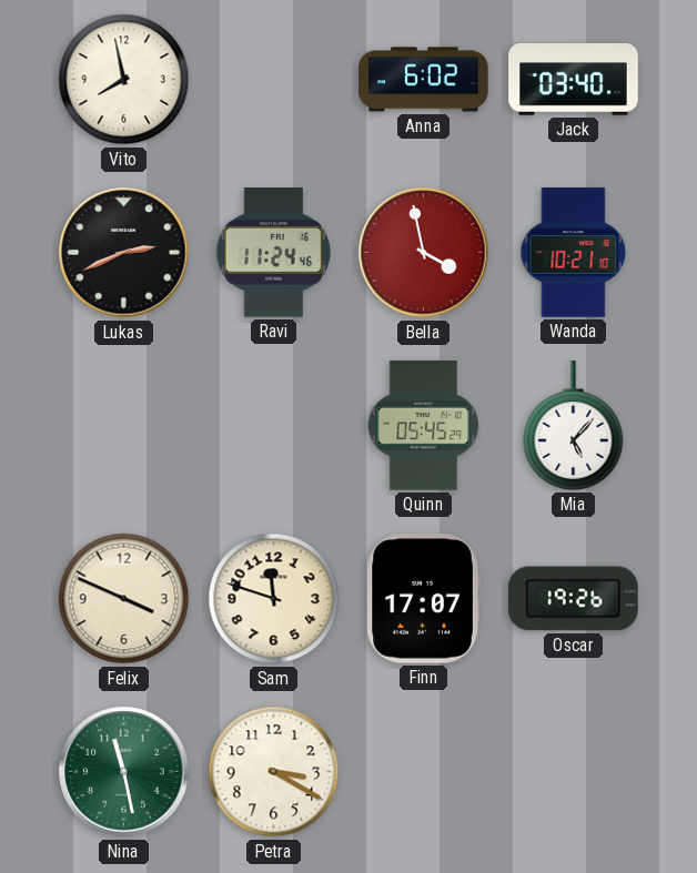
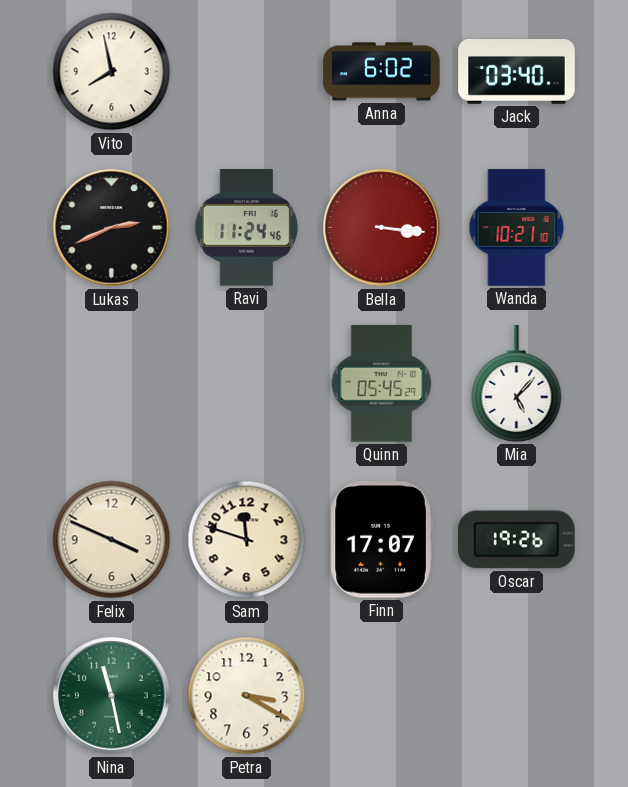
Bella: 3:58 -> 3:16 (382, 228)
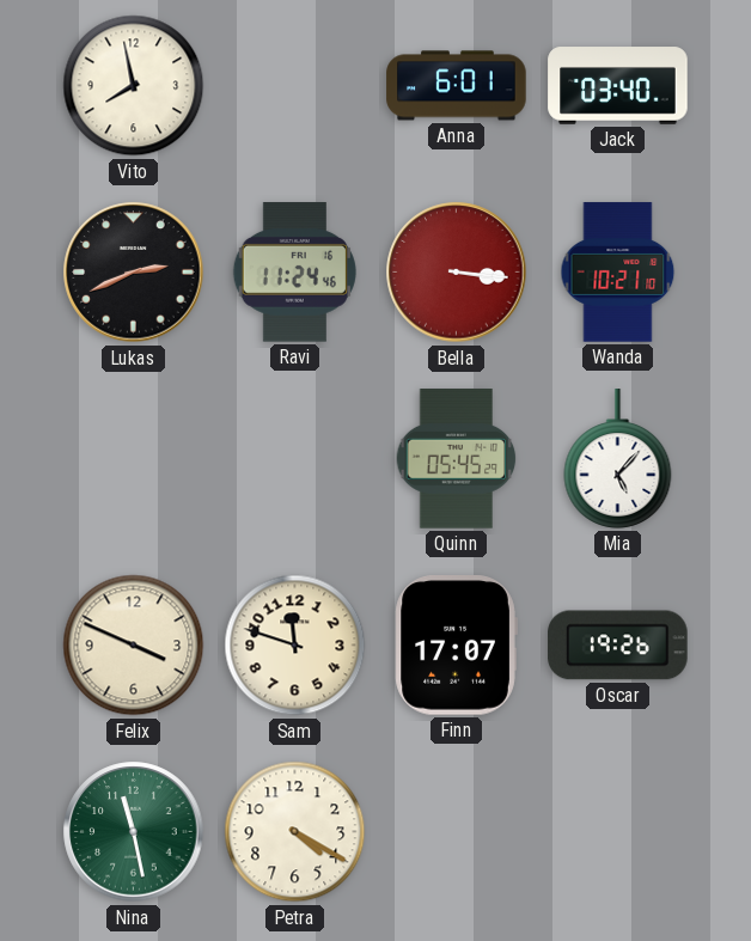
Anna: 6:02 -> 6:01 (457, 86)
Petra: 3:20 -> 4:20 (295, 832)
